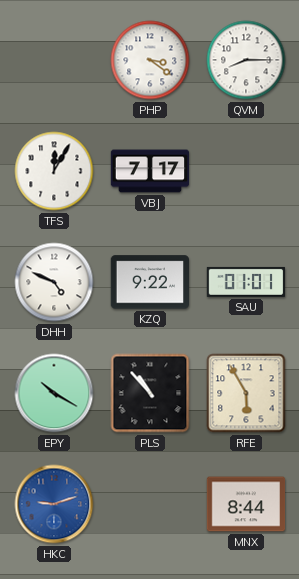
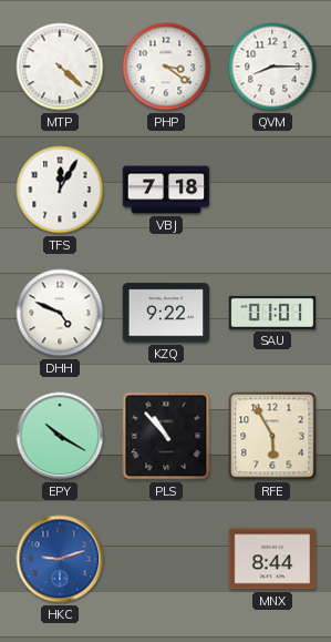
MTP: none -> 4:22 (60, 67)
VBJ: 7:17 -> 7:18 (166, 190)
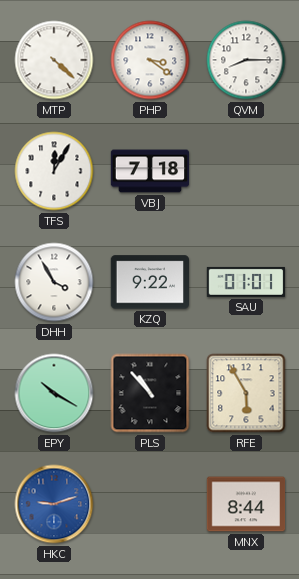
DHH: 4:49 -> 3:55 (54, 282)
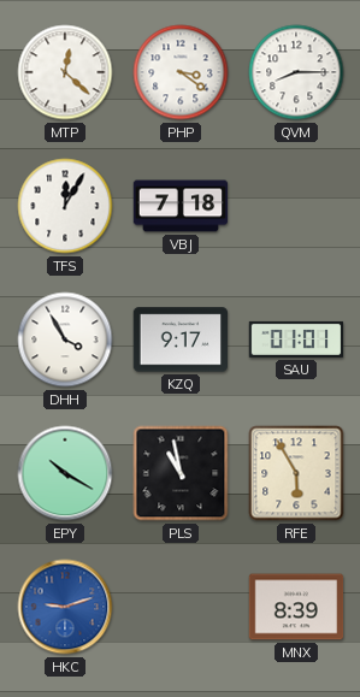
MTP: 4:22 -> 12:22 (65, 72)
KZQ: 9:22 -> 9:17 (179, 339)
PLS: 10:53 -> 10:58 (181, 473)
MNX: 8:44 -> 8:39 (296, 607)
